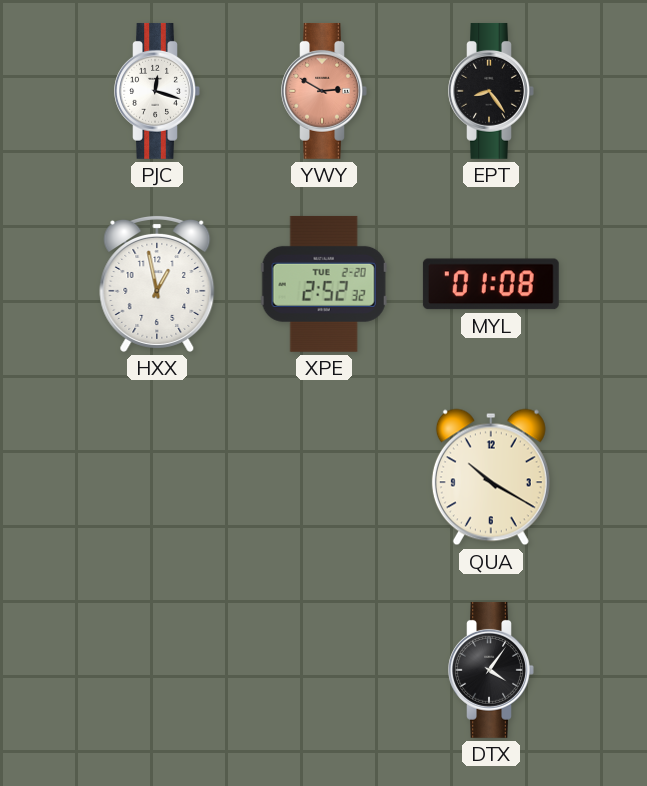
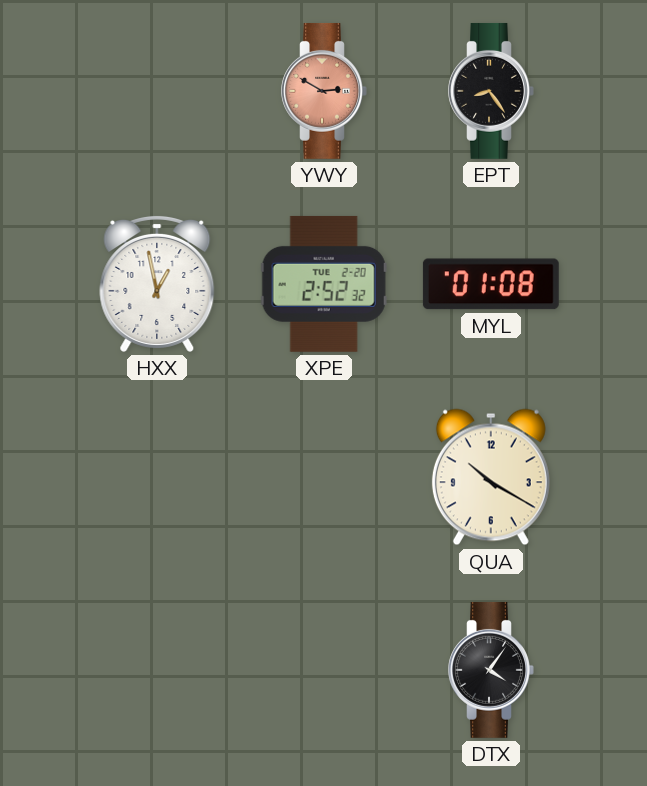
PJC: 12:18 -> none (157, 91)
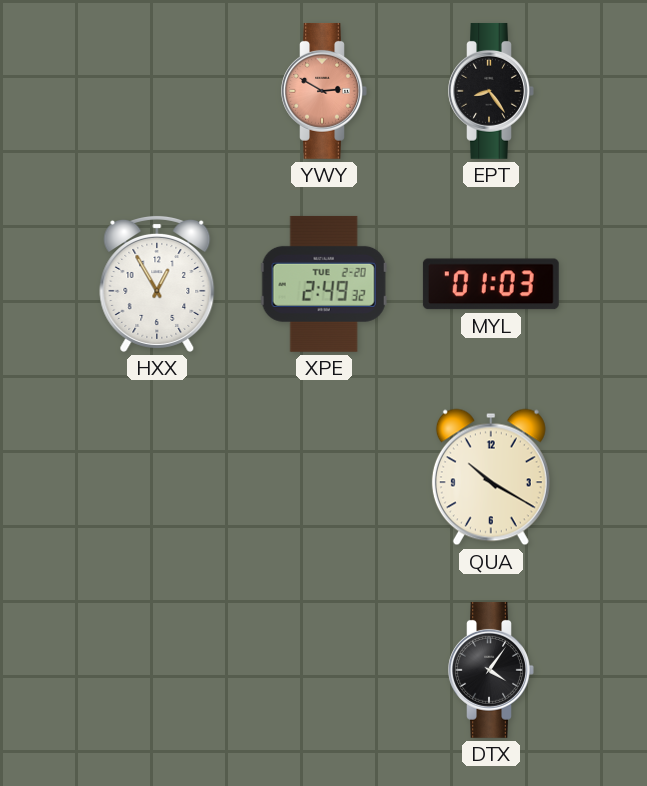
HXX: 12:58 -> 12:55 (157, 283)
XPE: 2:52 -> 2:49 (324, 284)
MYL: 01:08 -> 01:03 (491, 284)
